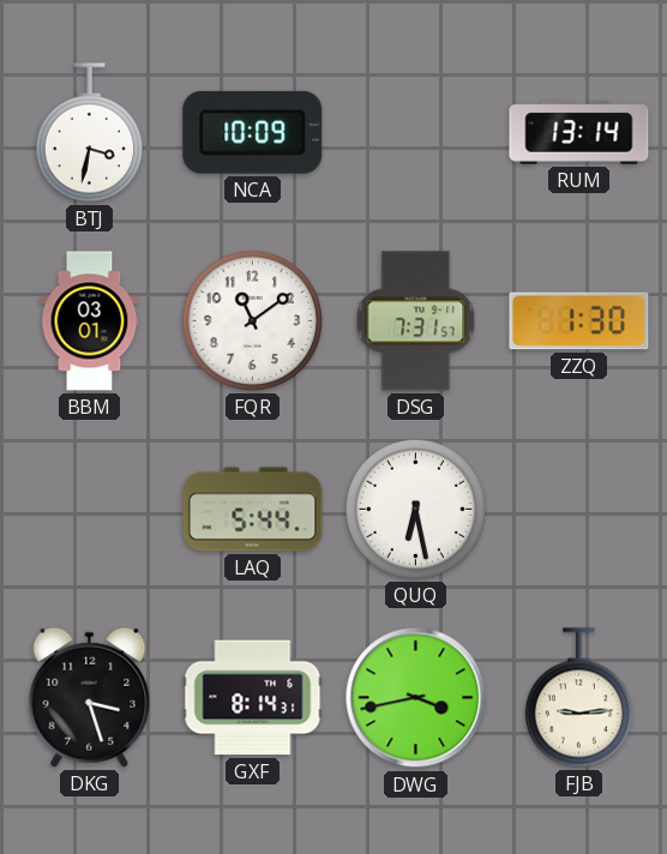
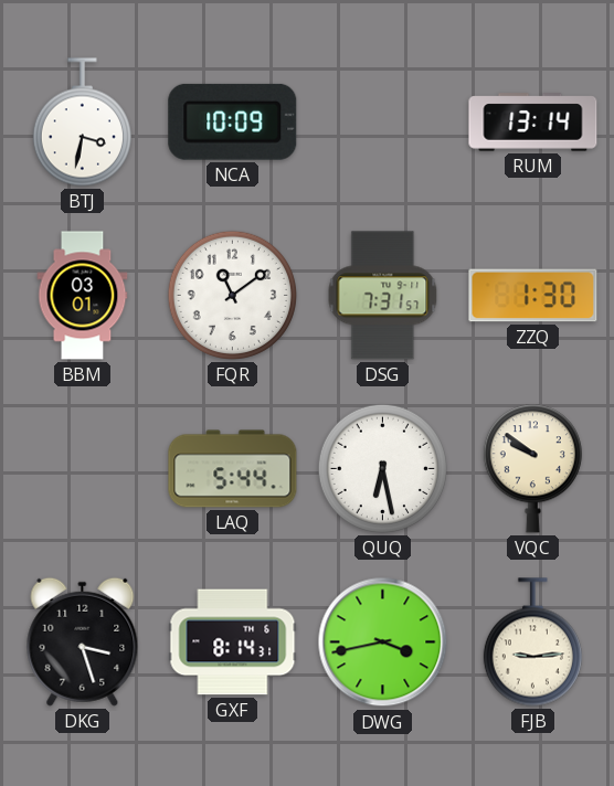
VQC: none -> 9:51 (532, 469)
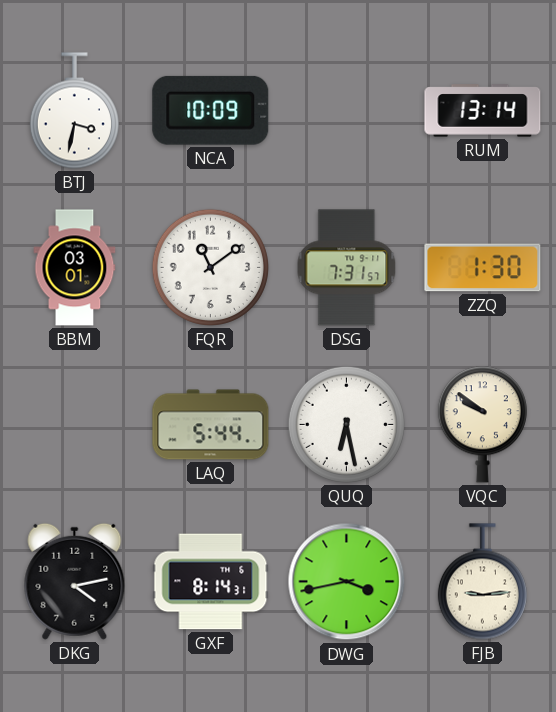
DKG: 3:27 -> 4:13 (75, 581)
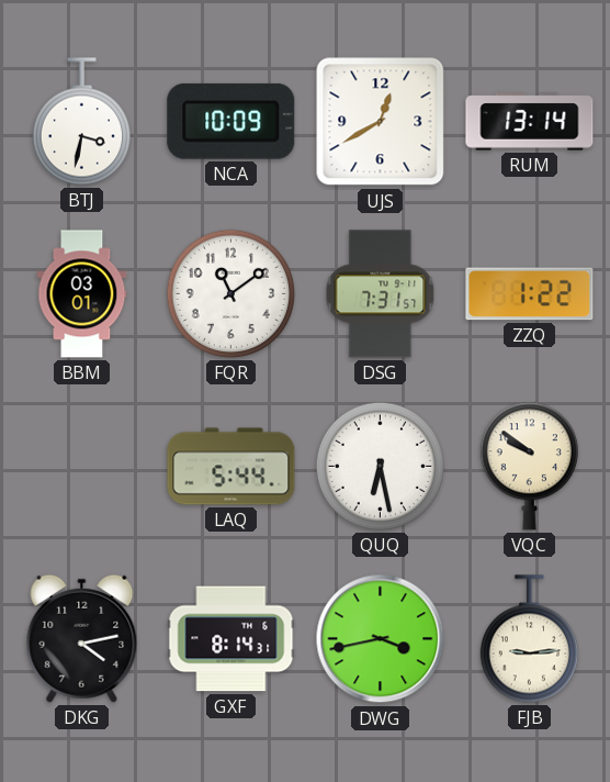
UJS: none -> 12:40 (381, 122)
ZZQ: 1:30 -> 1:22 (530, 294)
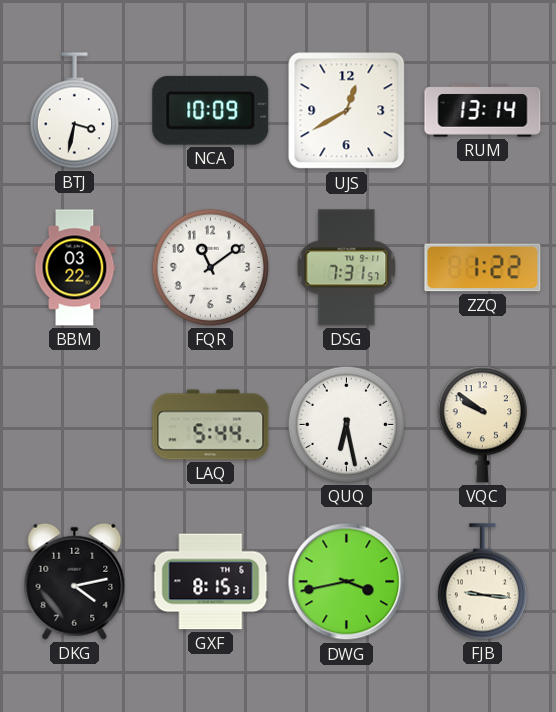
BBM: 03:01 -> 03:22 (75, 268)
GXF: 8:14 -> 8:15 (211, 582)
FJB: 9:14 -> 9:16 (482, 582)
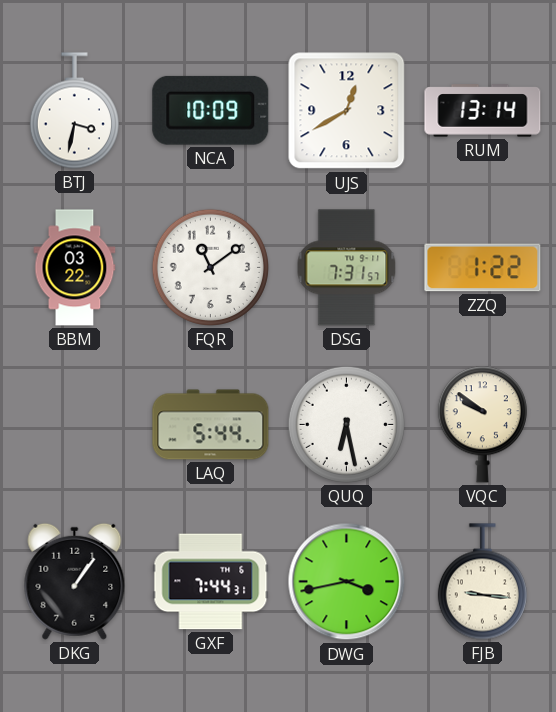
DKG: 4:13 -> 1:06 (75, 581)
GXF: 8:15 -> 7:44 (211, 582)
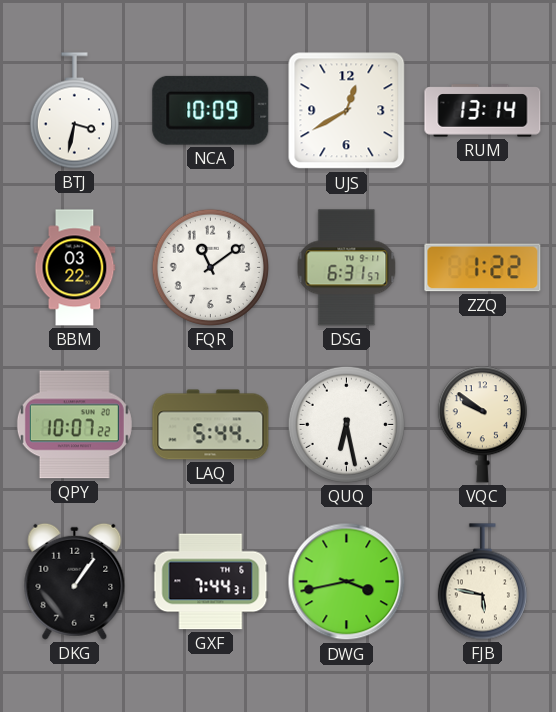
DSG: 7:31 -> 6:31 (347, 268)
QPY: none -> 10:07 (74, 425)
FJB: 9:16 -> 5:47 (482, 582)
